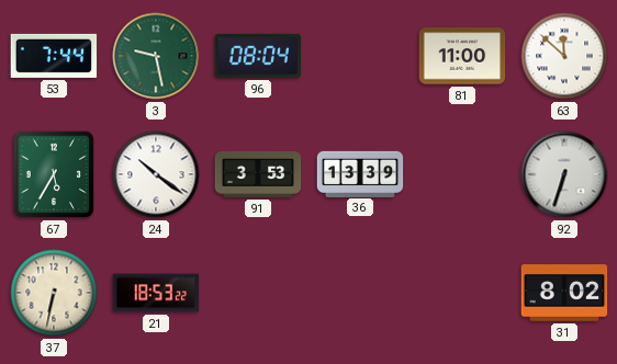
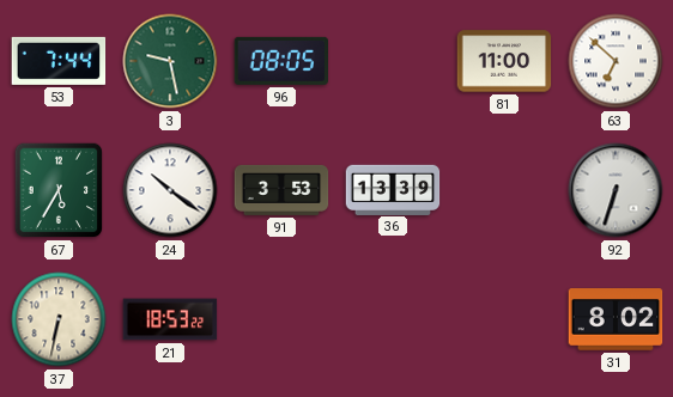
96: 08:04 -> 08:05 (280, 61)
63: 11:52 -> 6:52 (616, 61)
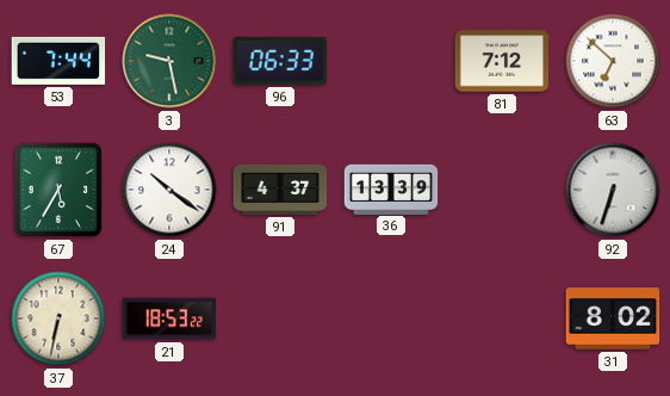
96: 08:05 -> 06:33 (279, 61)
81: 11:00 -> 7:12 (502, 61)
91: 3:53 -> 4:37 (280, 190)
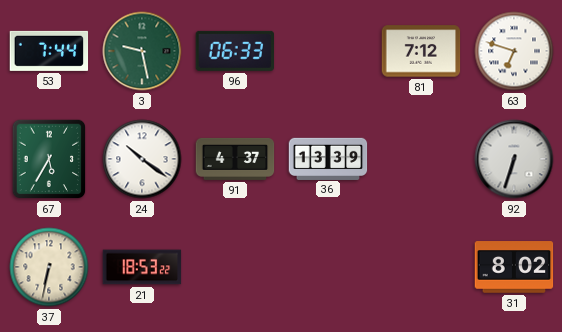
63: 6:52 -> 6:48 (514, 51)
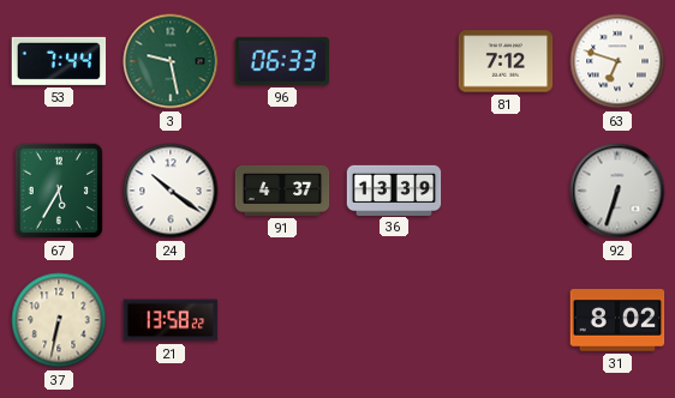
21: 18:53 -> 13:58 (171, 320)
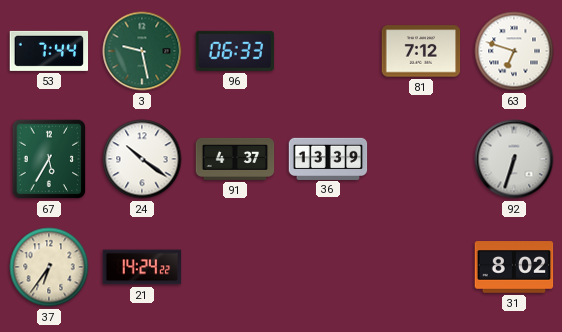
37: 6:32 -> 6:36 (49, 267)
21: 13:58 -> 14:24 (142, 267)
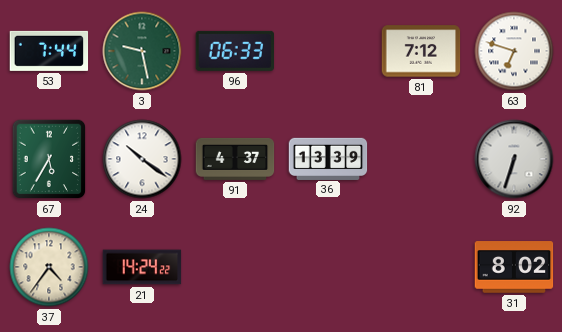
37: 6:36 -> 4:36 (49, 267)
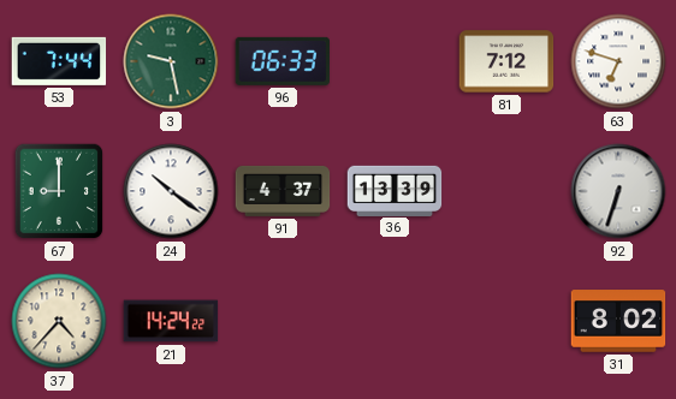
67: 5:35 -> 9:00 (59, 191)
37: 4:36 -> 4:37 (59, 321)
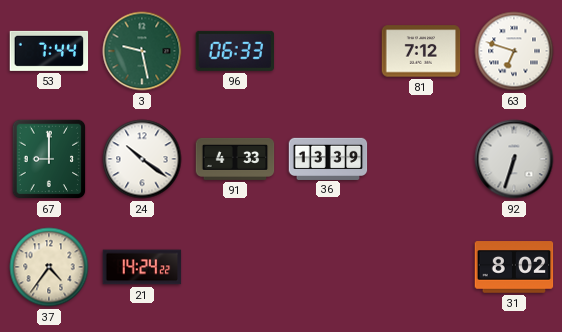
91: 4:37 -> 4:33 (235, 159)
37: 4:37 -> 4:36 (49, 267)
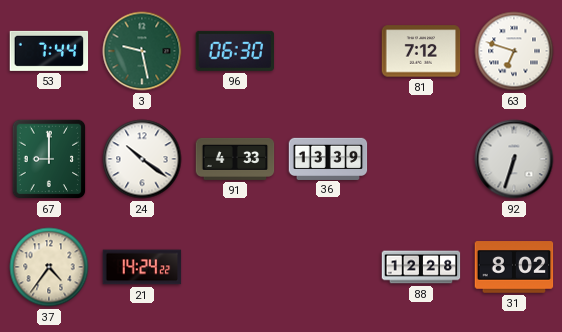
96: 06:33 -> 06:30 (234, 51)
88: none -> 12:28 (421, 267)
